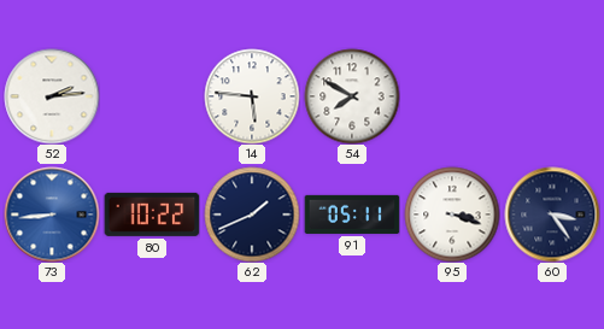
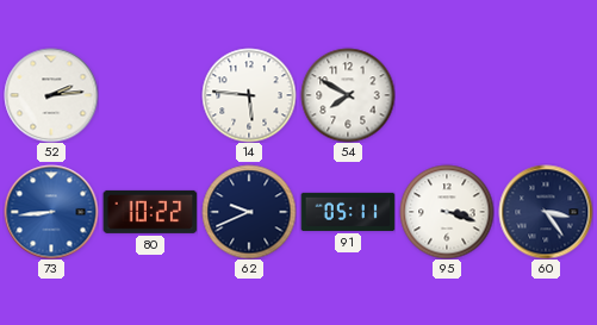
62: 1:41 -> 9:41 (249, 212)
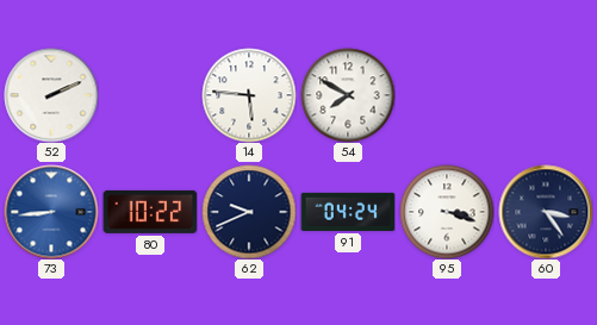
52: 2:14 -> 2:11 (51, 95)
91: 05:11 -> 04:24 (348, 212)
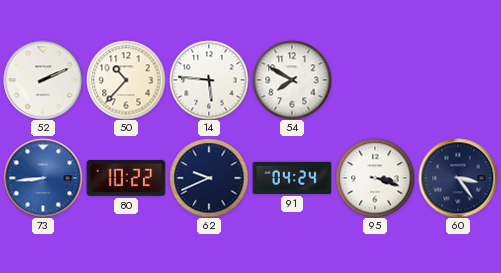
50: none -> 10:37 (126, 80)
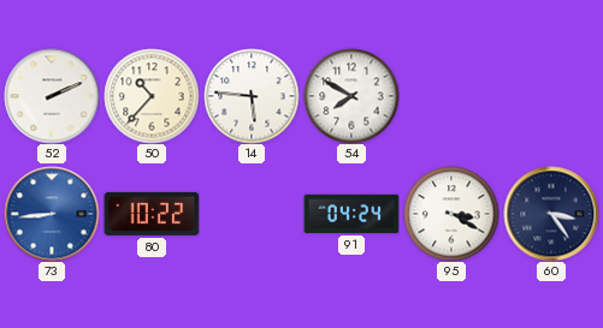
62: 9:41 -> none (209, 178)
95: 3:18 -> 3:20 (451, 214)
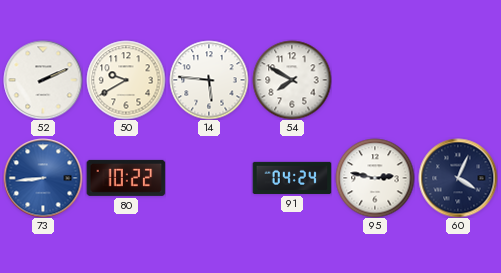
50: 10:37 -> 9:40 (126, 80)
95: 3:20 -> 2:47 (375, 178)
60: 3:24 -> 4:04 (458, 178)
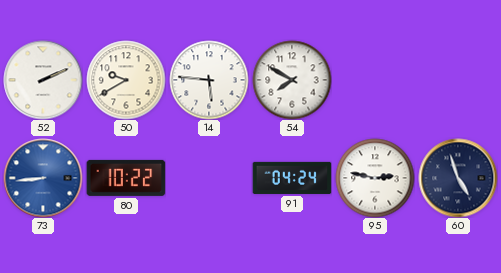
60: 4:04 -> 4:57 (458, 178)
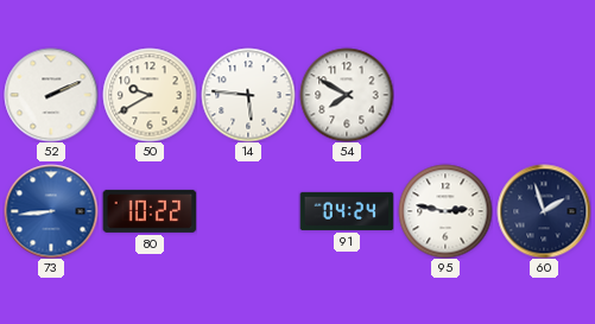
60: 4:57 -> 1:57 (544, 211)
